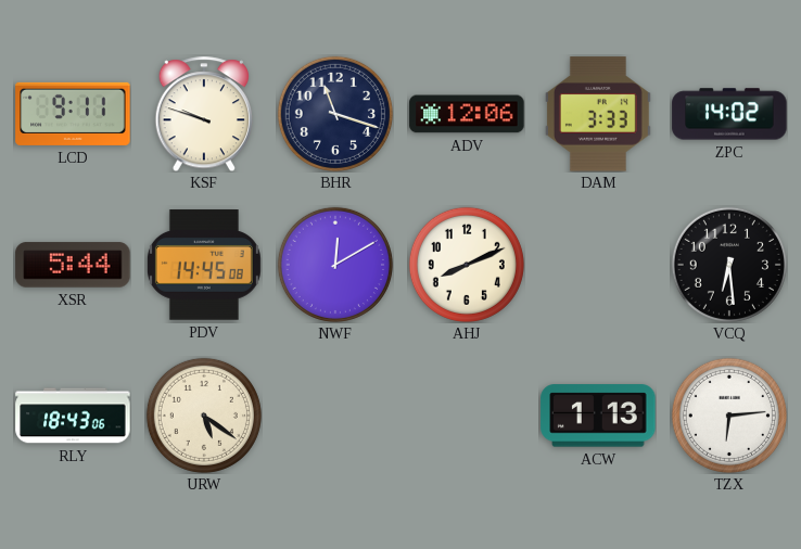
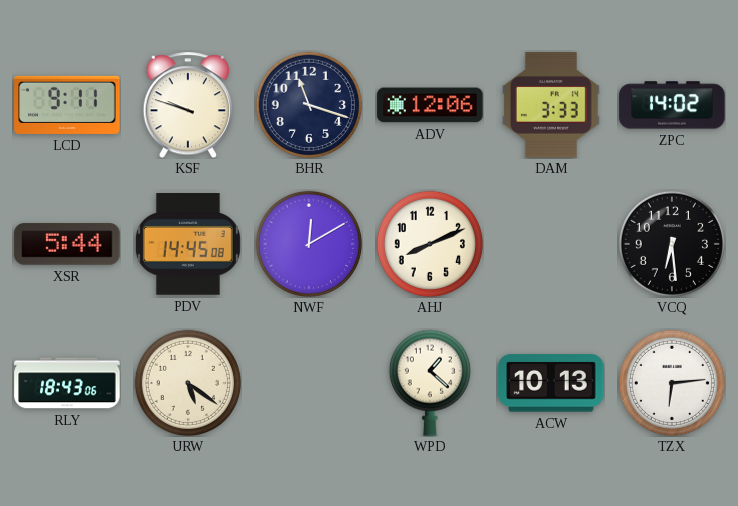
WPD: none -> 1:22 (430, 383)
ACW: 1:13 -> 10:13 (551, 383)
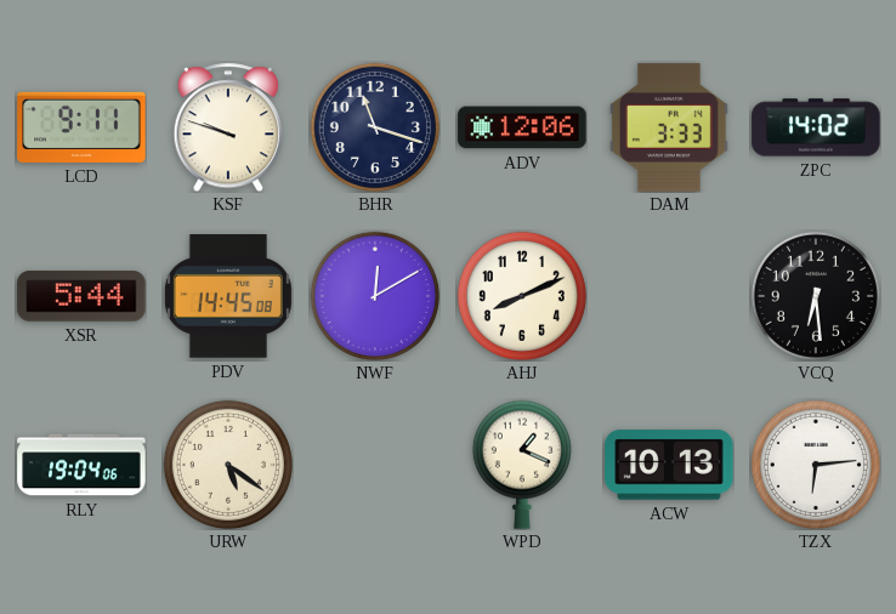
RLY: 18:43 -> 19:04 (81, 465)
WPD: 1:22 -> 1:19 (522, 465)
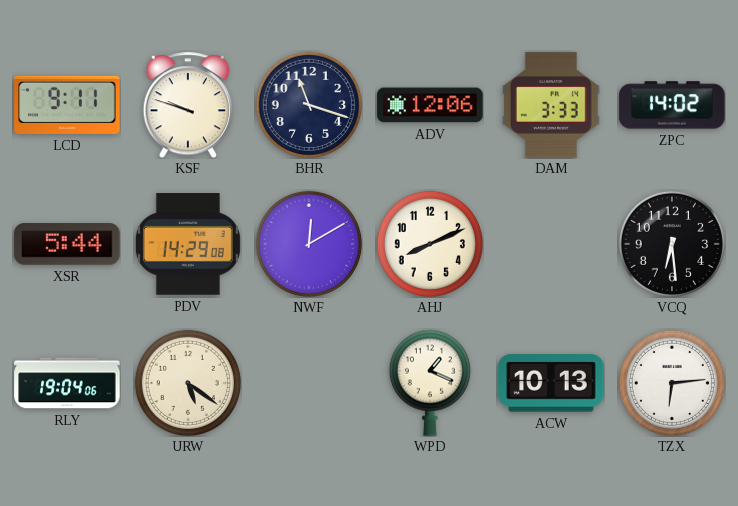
PDV: 14:45 -> 14:29 (188, 244)
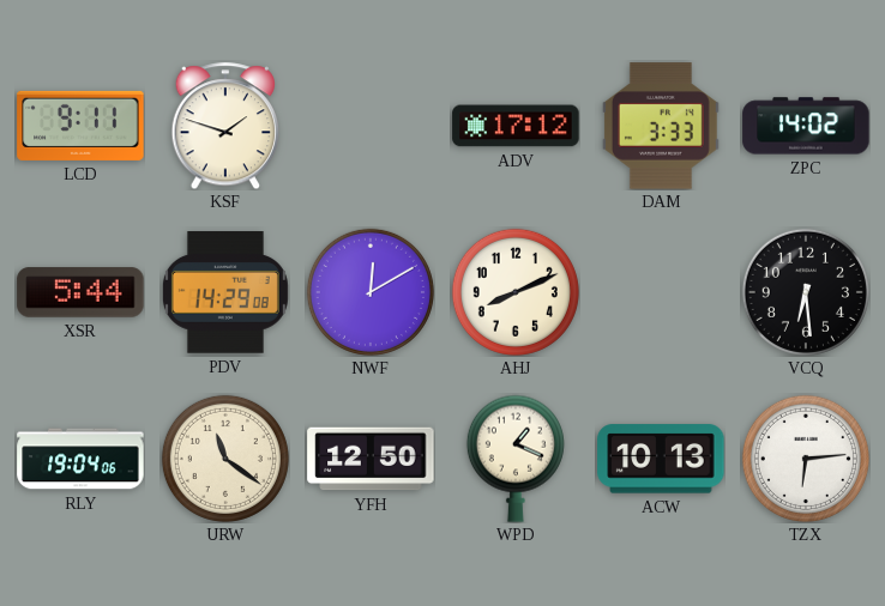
KSF: 9:48 -> 1:48 (225, 126)
BHR: 11:18 -> none (309, 105)
ADV: 12:06 -> 17:12 (516, 126)
URW: 5:21 -> 11:21 (225, 459)
YFH: none -> 12:50 (371, 459)
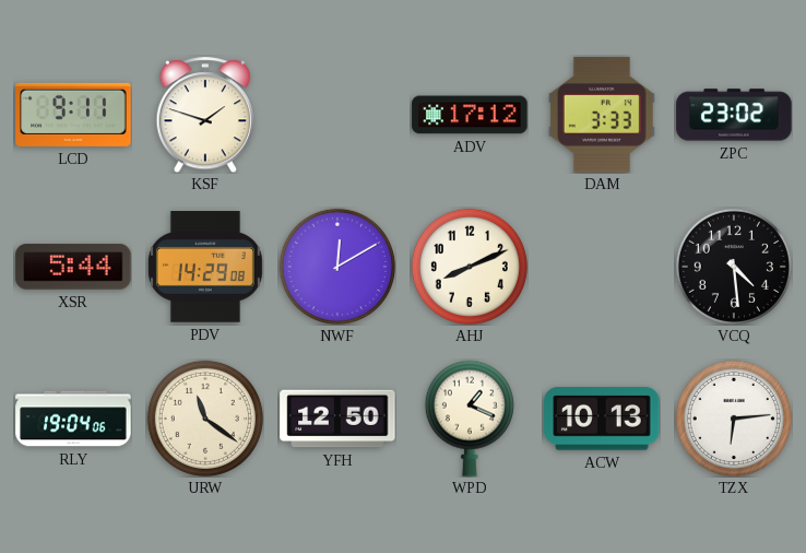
ZPC: 14:02 -> 23:02 (734, 115)
VCQ: 6:29 -> 4:29 (734, 267)
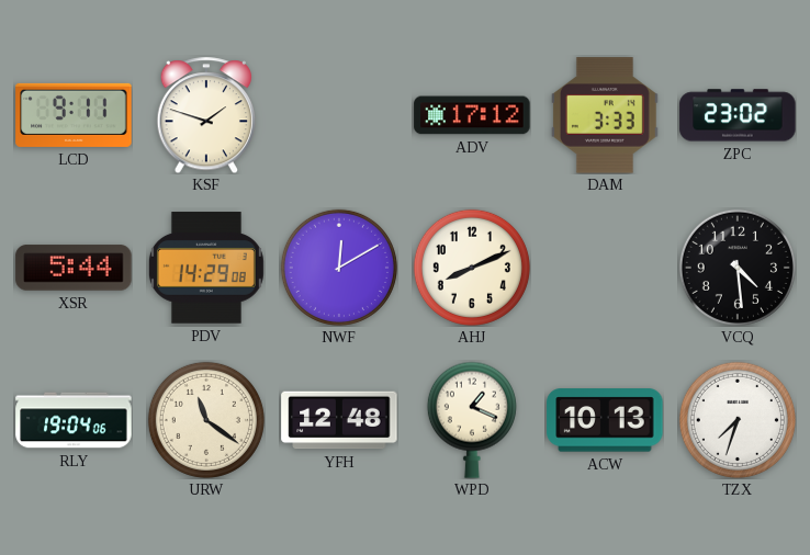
YFH: 12:50 -> 12:48 (339, 420)
TZX: 6:14 -> 7:33 (738, 420)
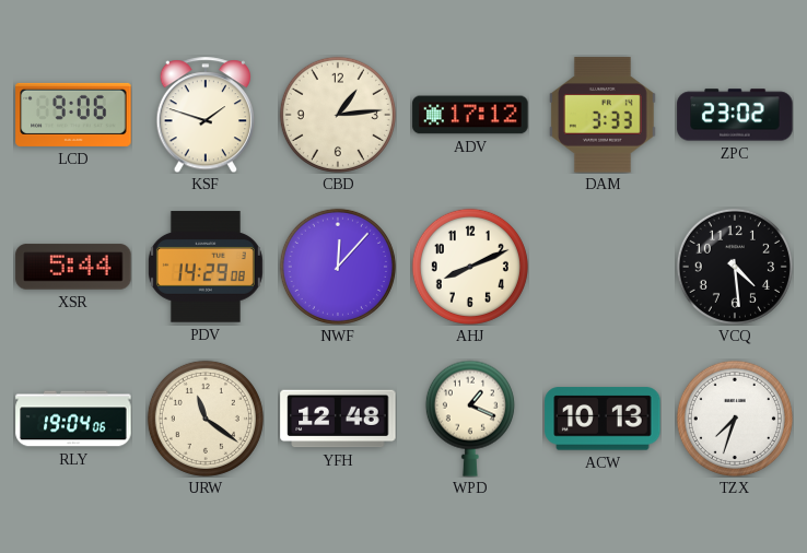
LCD: 9:11 -> 9:06 (73, 115)
CBD: none -> 1:14 (338, 115)
NWF: 12:10 -> 12:07 (338, 267)
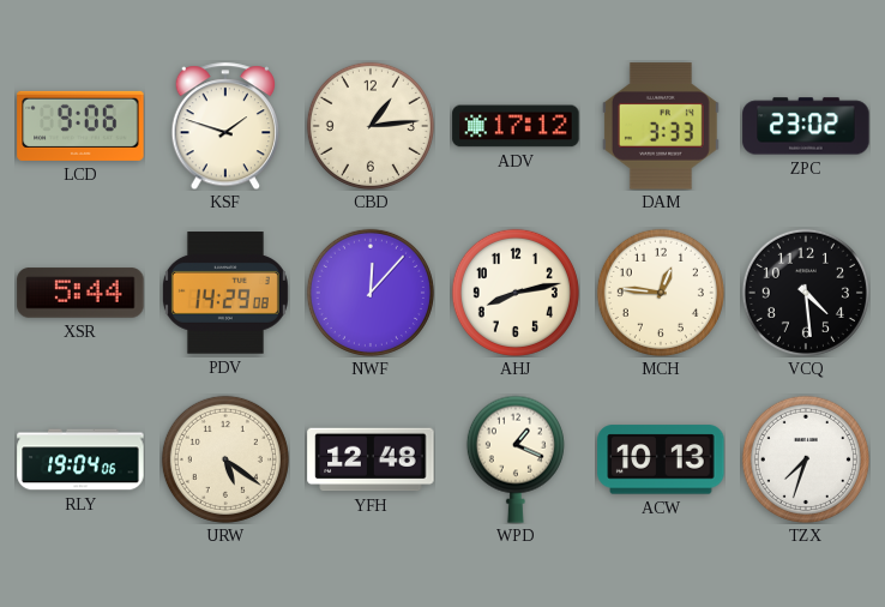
AHJ: 8:11 -> 8:13 (516, 293)
MCH: none -> 12:46 (661, 293)
URW: 11:21 -> 5:21 (225, 459)
